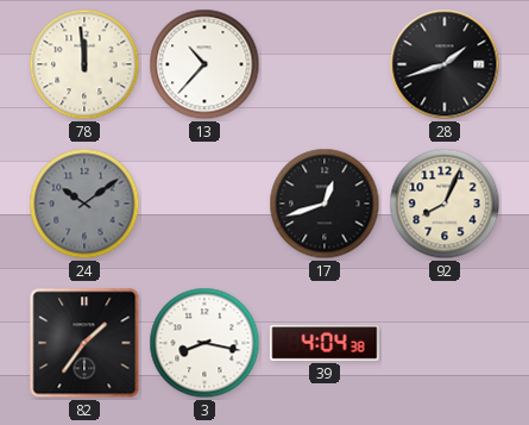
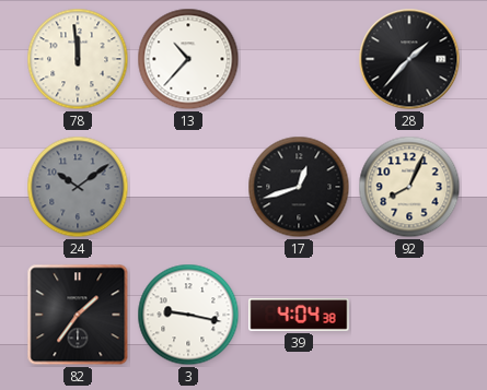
28: 1:42 -> 1:37 (409, 59)
3: 8:17 -> 9:17 (188, 315)
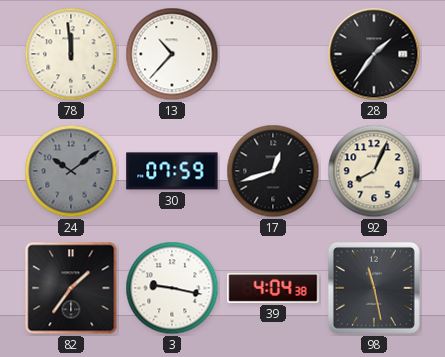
28: 1:37 -> 1:36 (374, 54)
30: none -> 07:59 (172, 171)
98: none -> 11:28 (374, 288)
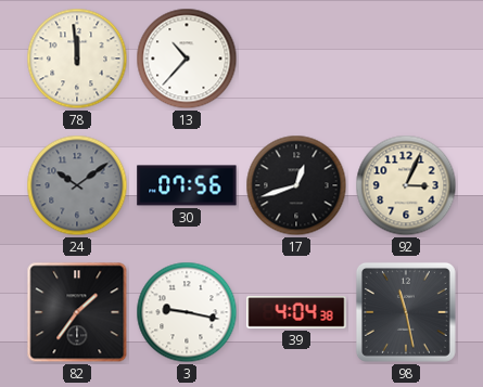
28: 1:36 -> none (374, 54)
30: 07:59 -> 07:56 (187, 185)
92: 8:04 -> 3:04 (406, 185)
